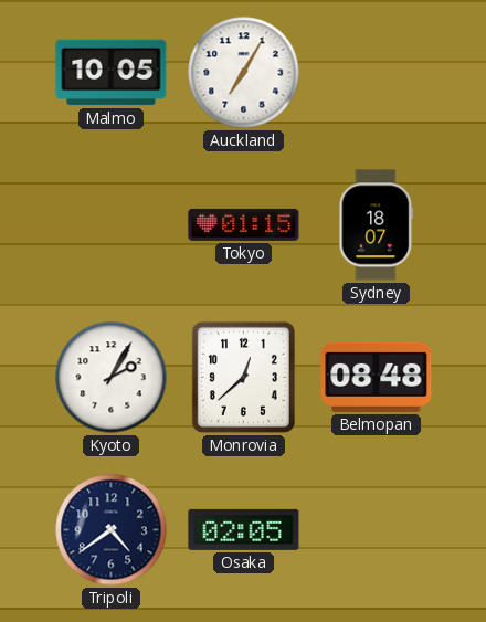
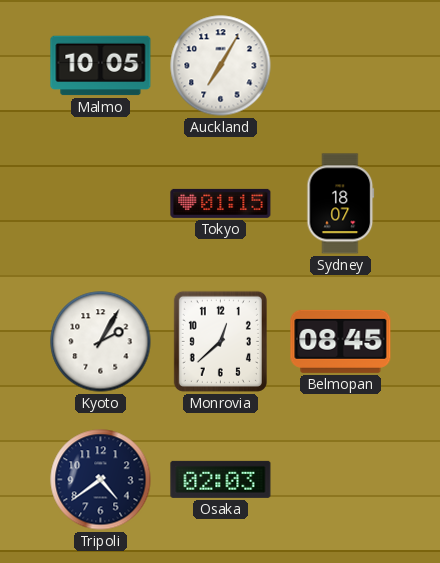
Belmopan: 08:48 -> 08:45 (341, 341)
Osaka: 02:05 -> 02:03 (221, 479)
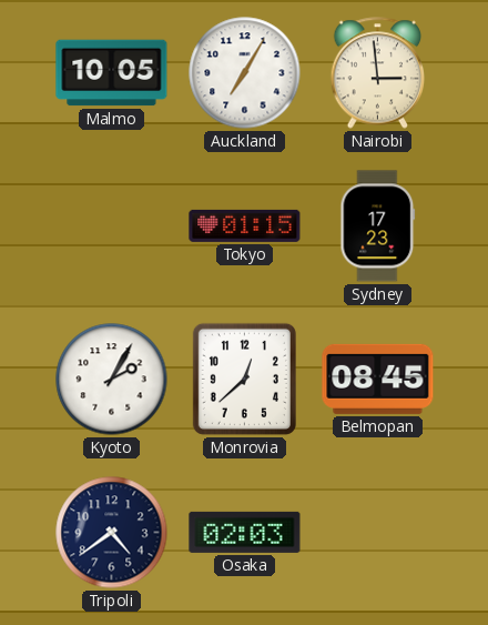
Nairobi: none -> 2:59 (378, 73)
Sydney: 18:07 -> 17:23 (378, 226)
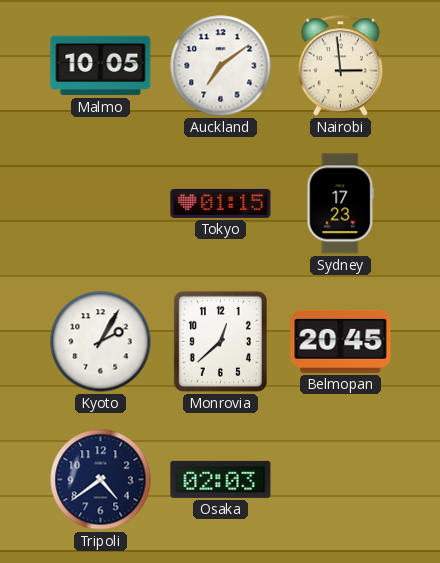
Auckland: 7:05 -> 7:09 (221, 66)
Belmopan: 08:45 -> 20:45 (341, 341)
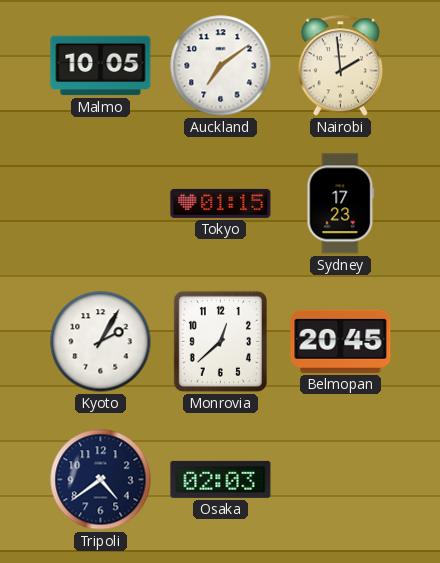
Nairobi: 2:59 -> 1:59 (341, 66)
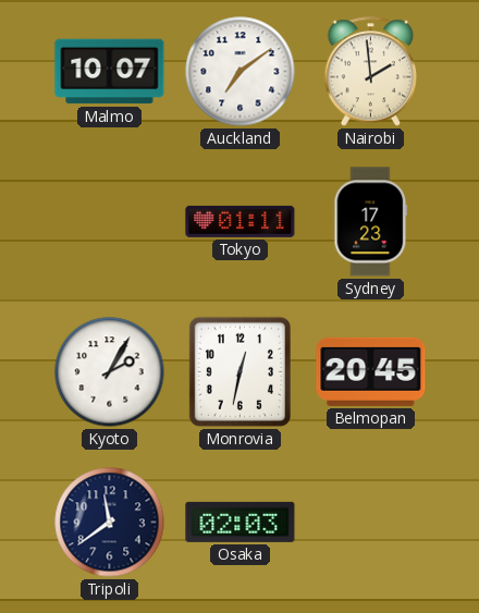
Malmo: 10:05 -> 10:07 (110, 72)
Tokyo: 01:15 -> 01:11 (241, 221)
Monrovia: 12:38 -> 12:32 (239, 371)
Tripoli: 4:39 -> 11:39 (110, 523)
